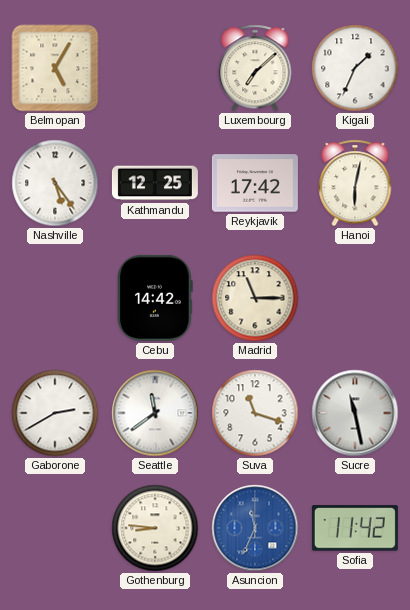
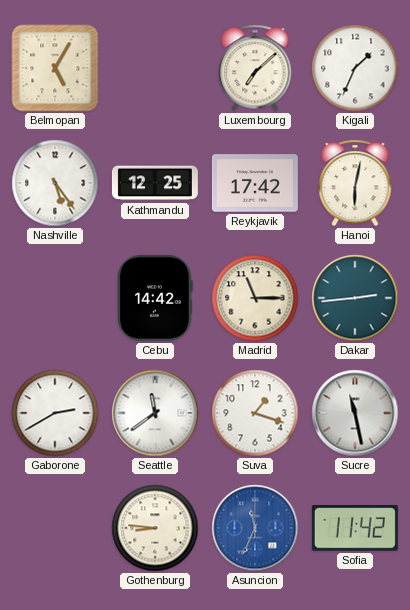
Dakar: none -> 2:44 (355, 298)
Suva: 11:18 -> 1:18 (255, 413)
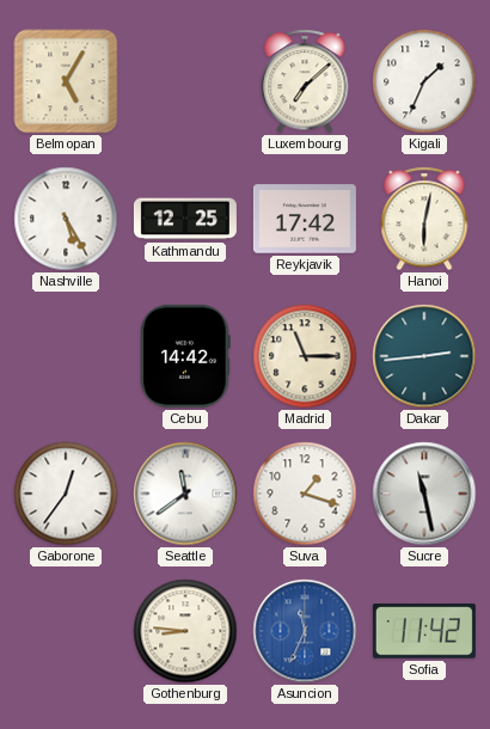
Nashville: 5:24 -> 5:25 (66, 219)
Gaborone: 2:40 -> 12:36 (66, 494)
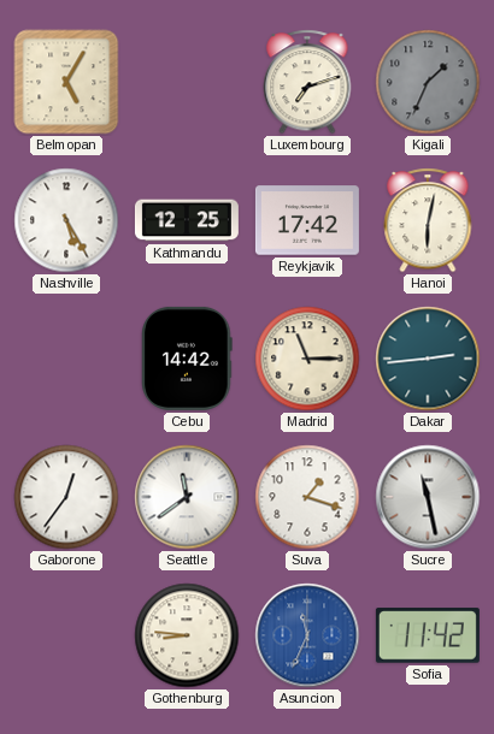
Luxembourg: 7:08 -> 7:12 (307, 82)
Kigali dial: white -> grey (428, 82)
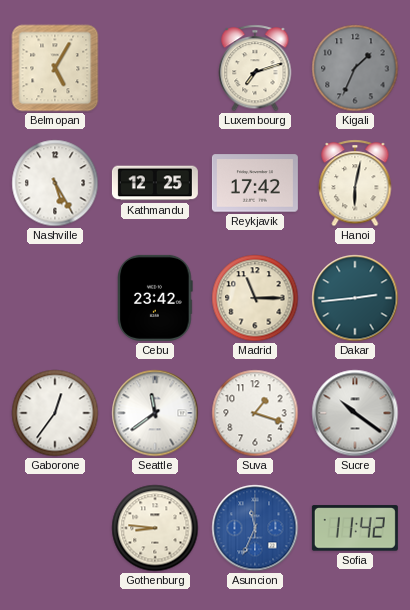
Cebu: 14:42 -> 23:42 (155, 298)
Sucre: 11:28 -> 10:21 (355, 413)
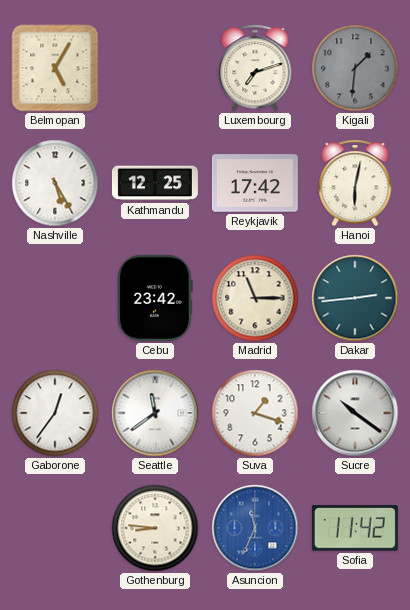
Kigali: 1:34 -> 1:31 (355, 68)
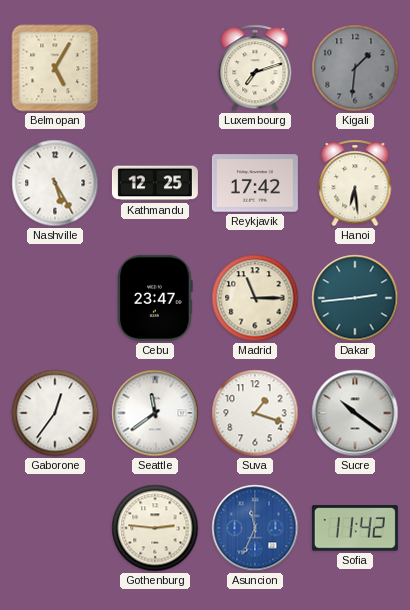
Hanoi: 6:02 -> 6:29 (355, 183)
Cebu: 23:42 -> 23:47 (155, 298)
Gothenburg: 8:46 -> 2:46 (155, 528)
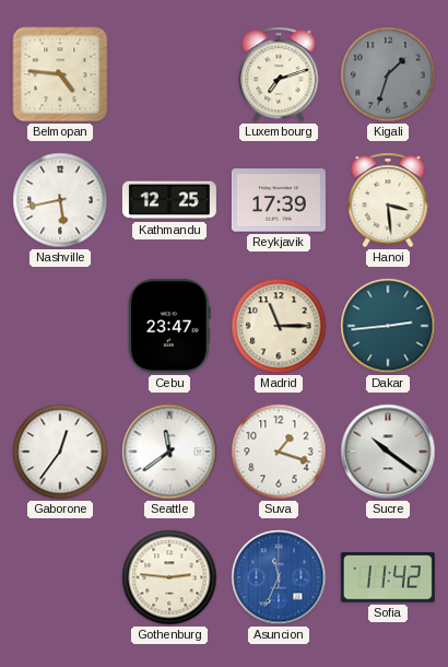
Belmopan: 5:05 -> 4:46 (60, 74)
Kigali: 1:31 -> 1:33 (388, 74)
Nashville: 5:25 -> 5:43 (60, 200)
Reykjavik: 17:42 -> 17:39 (279, 200)
Hanoi: 6:29 -> 3:29 (388, 200)
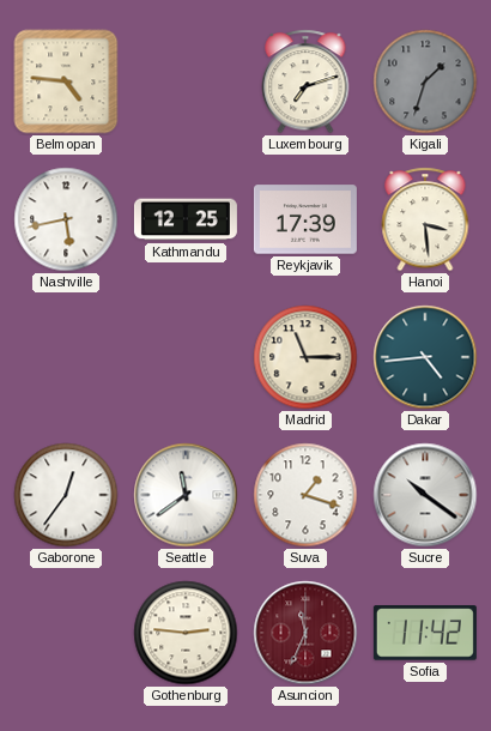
Cebu: 23:47 -> none (169, 326)
Dakar: 2:44 -> 4:44 (425, 357)
Asuncion dial: blue -> burgundy (305, 633)
